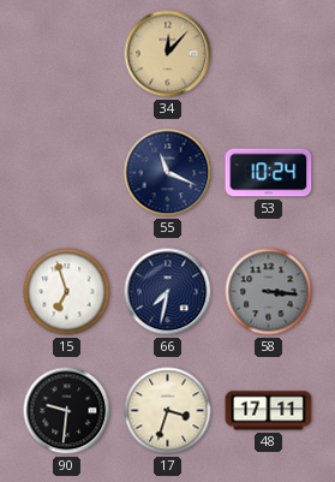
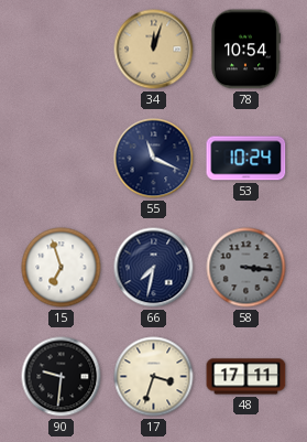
34: 12:07 -> 12:03 (154, 50)
78: none -> 10:54 (246, 50)
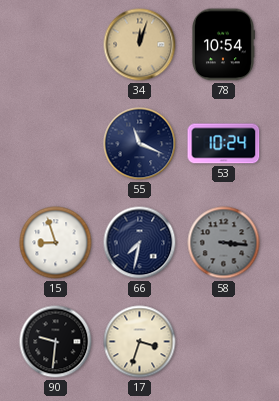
15: 6:57 -> 8:57 (56, 243)
48: 17:11 -> none (246, 377)
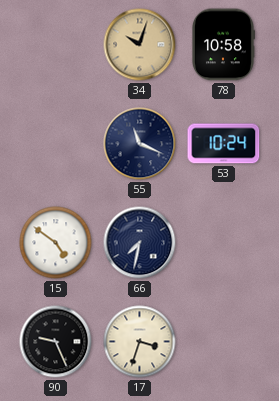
34: 12:03 -> 10:03 (140, 45)
78: 10:54 -> 10:58 (224, 45)
15: 8:57 -> 4:51 (56, 243)
58: 3:16 -> none (224, 243)
90: 9:31 -> 9:26 (56, 342)
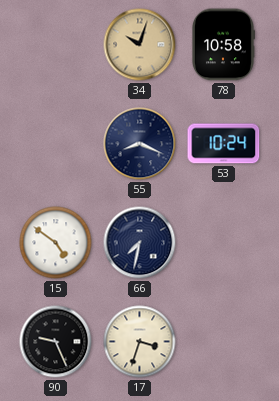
55: 11:19 -> 8:19 (140, 144)
